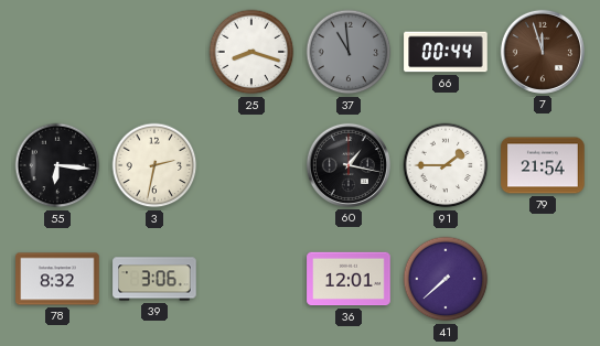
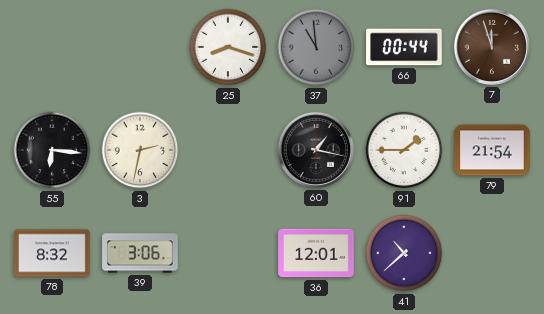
41: 7:38 -> 10:38 (404, 253)
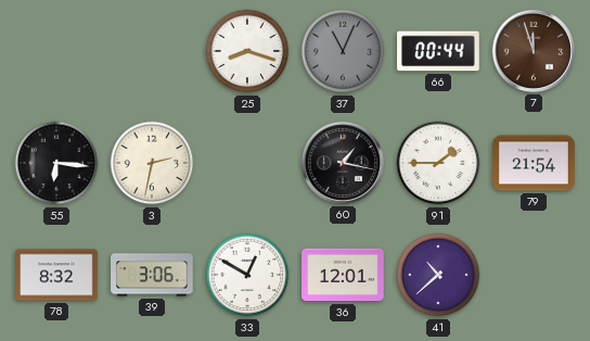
37: 10:59 -> 11:04 (343, 51)
33: none -> 12:50 (247, 275)
